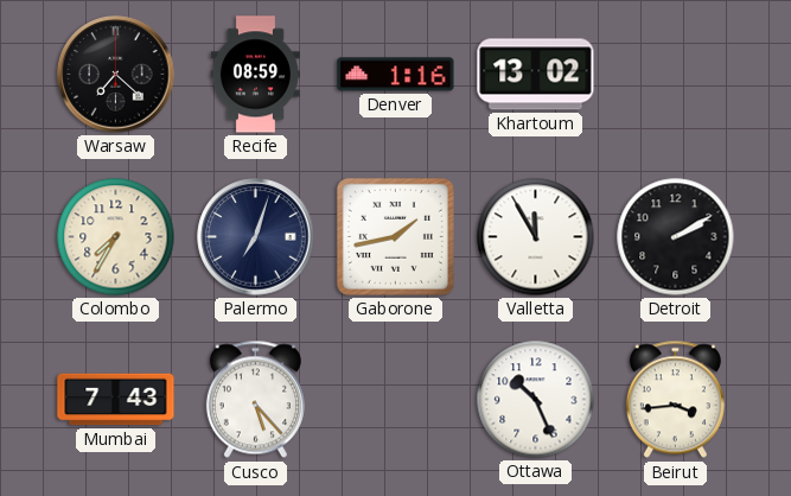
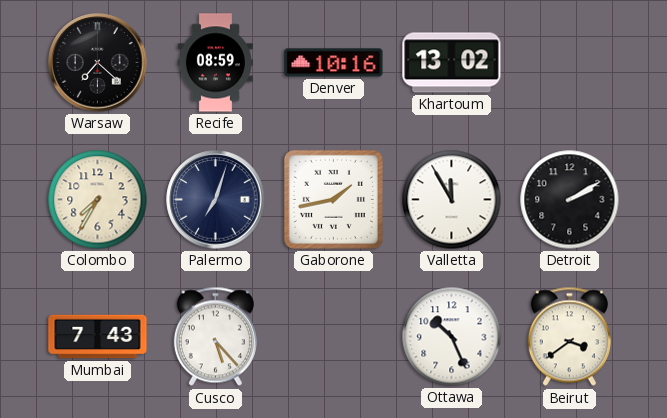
Denver: 1:16 -> 10:16 (334, 63)
Beirut: 3:44 -> 3:39 (569, 337)
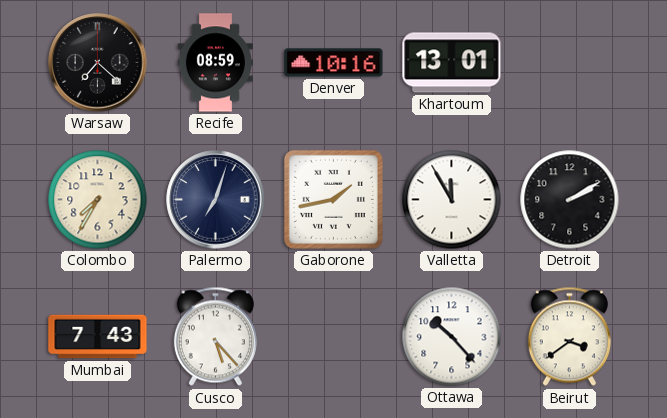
Khartoum: 13:02 -> 13:01 (452, 63)
Ottawa: 10:26 -> 10:23 (452, 337)
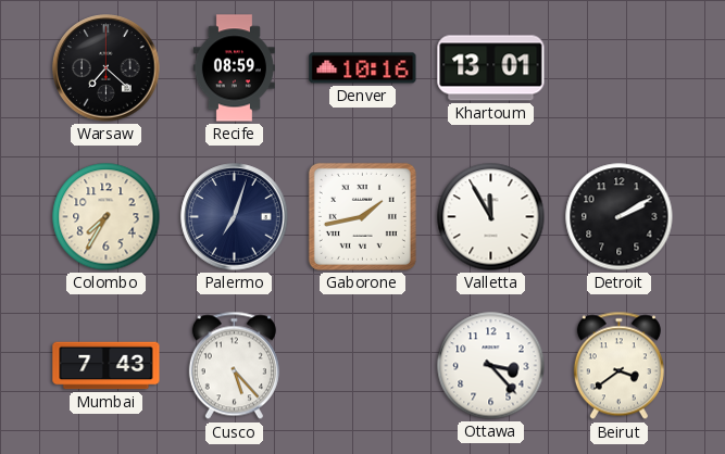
Ottawa: 10:23 -> 3:23 (491, 366)
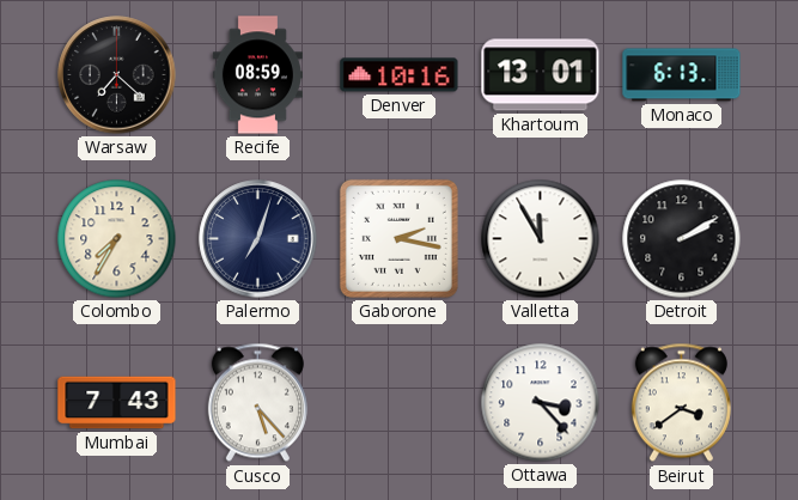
Monaco: none -> 6:13 (682, 75)
Gaborone: 1:43 -> 2:17 (398, 238)
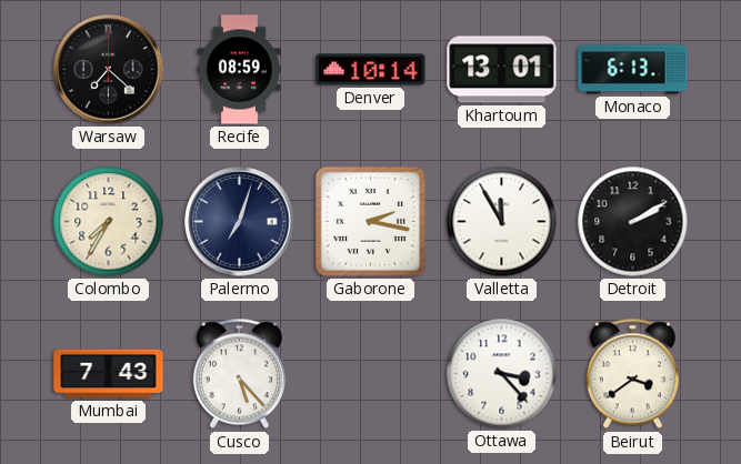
Denver: 10:16 -> 10:14 (371, 70)
